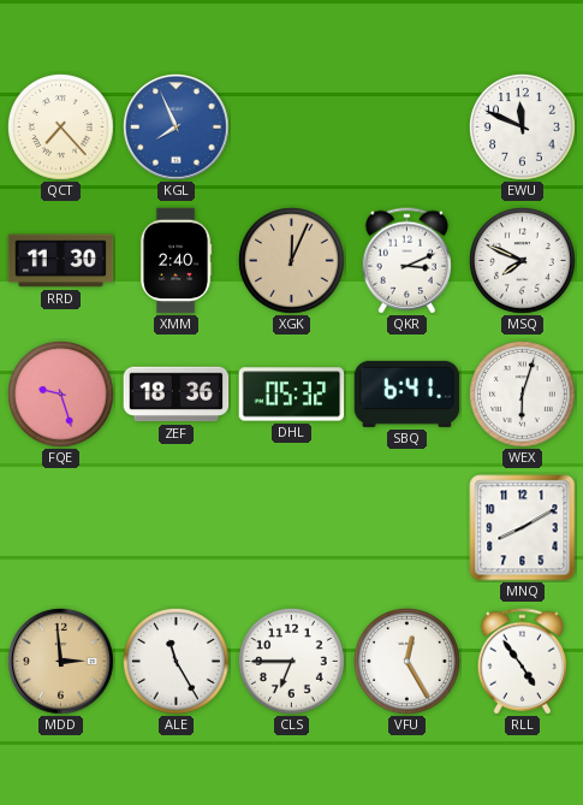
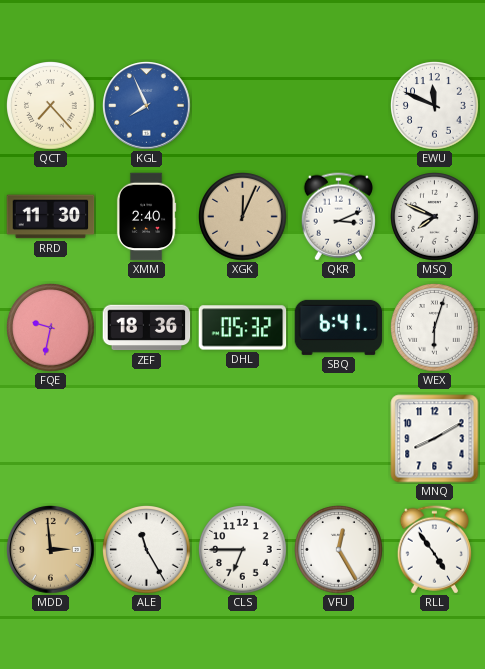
FQE: 9:27 -> 9:32 (51, 328)
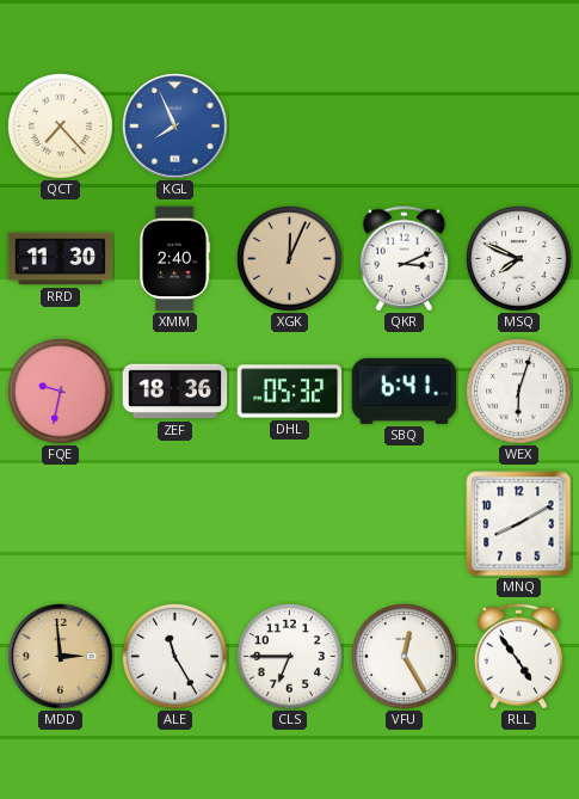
EWU: 11:49 -> none (435, 106)
